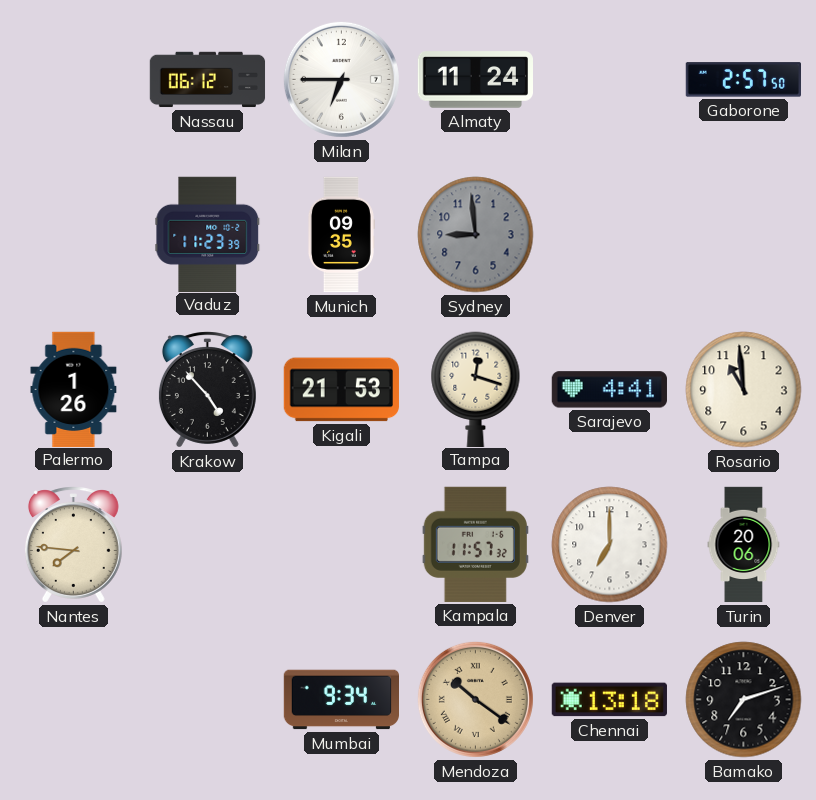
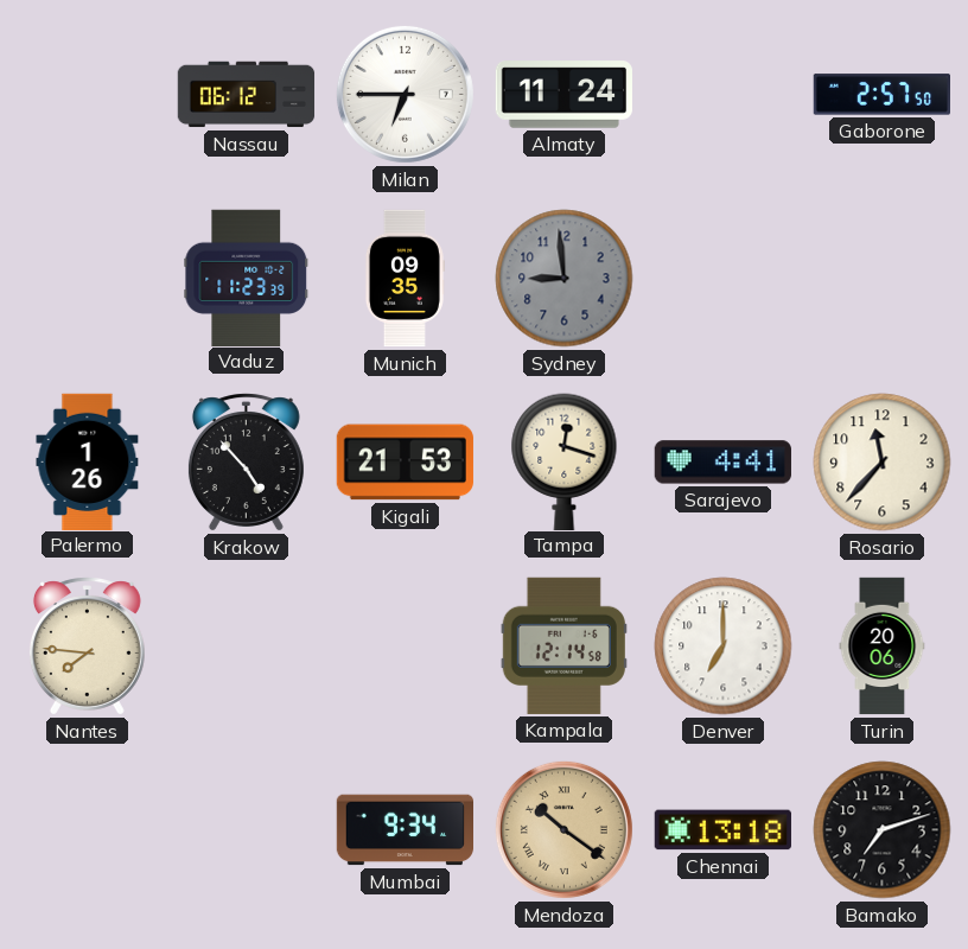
Rosario: 10:59 -> 11:37 (883, 463)
Kampala: 11:57 -> 12:14 (563, 645)
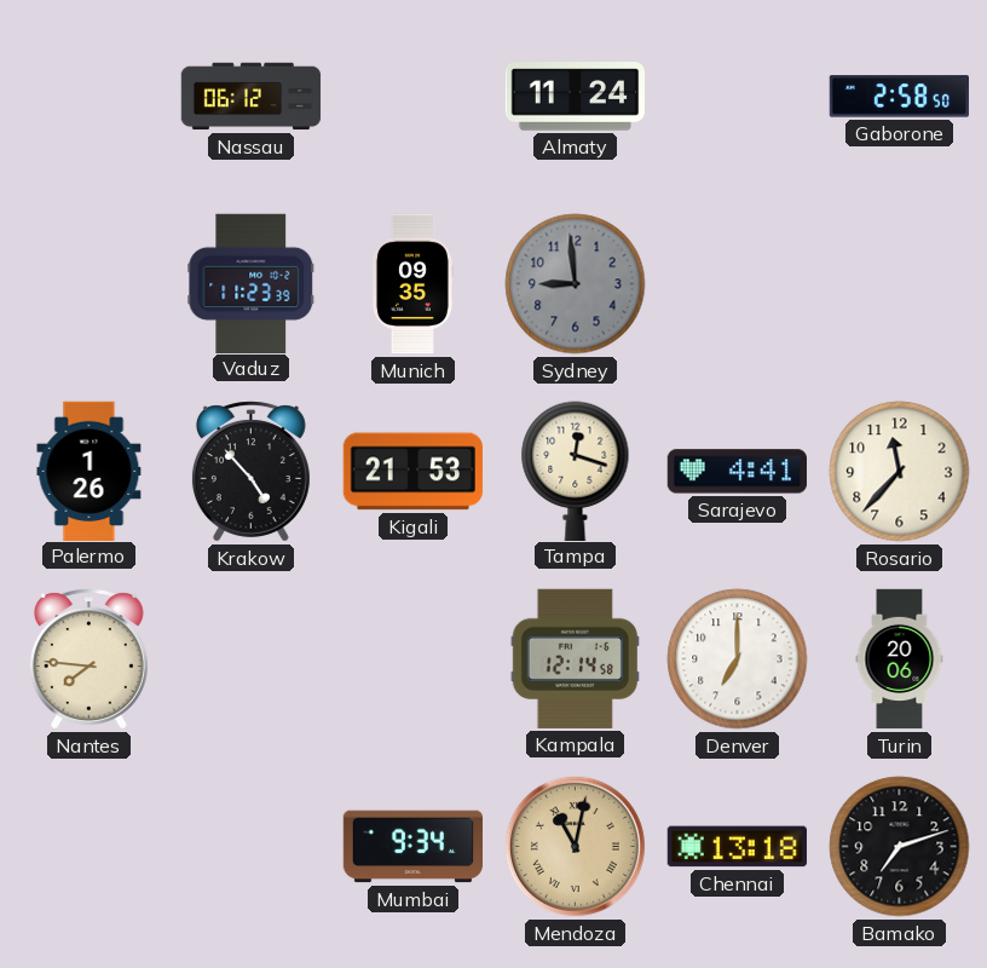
Milan: 6:45 -> none (405, 94)
Gaborone: 2:57 -> 2:58 (899, 97)
Mendoza: 10:21 -> 11:02 (575, 846)
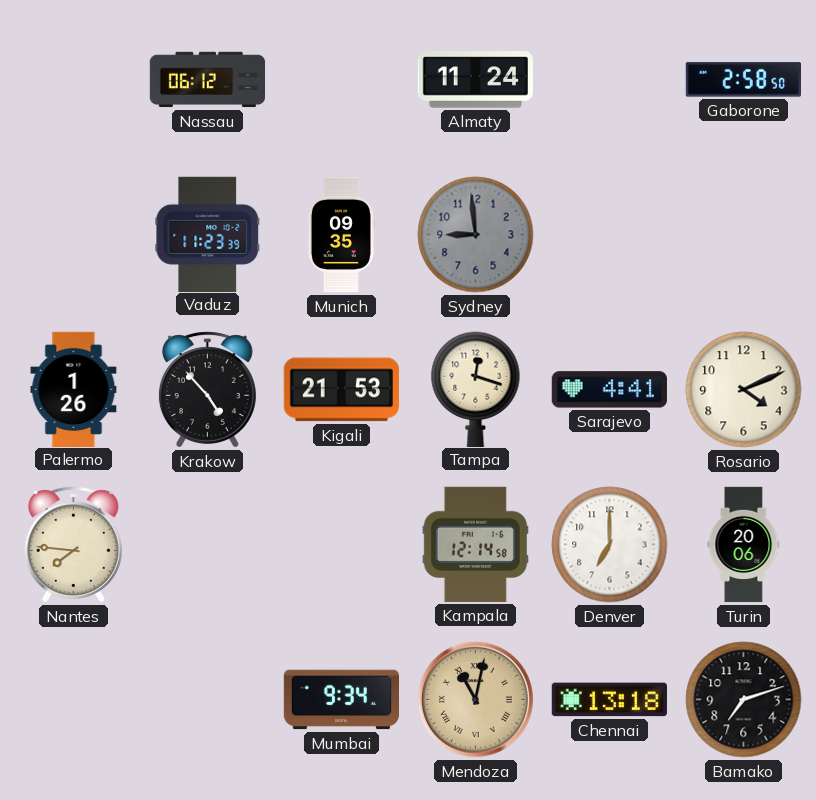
Rosario: 11:37 -> 4:11 (744, 390)
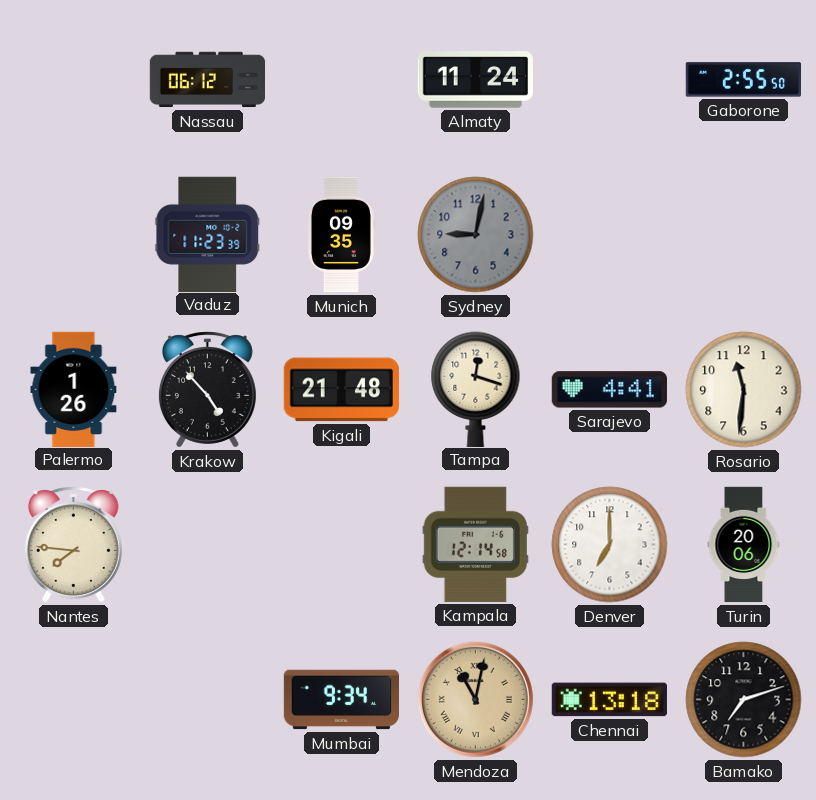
Gaborone: 2:58 -> 2:55 (743, 80)
Sydney: 8:59 -> 9:02 (476, 235)
Kigali: 21:53 -> 21:48 (341, 390)
Rosario: 4:11 -> 11:31 (744, 390)
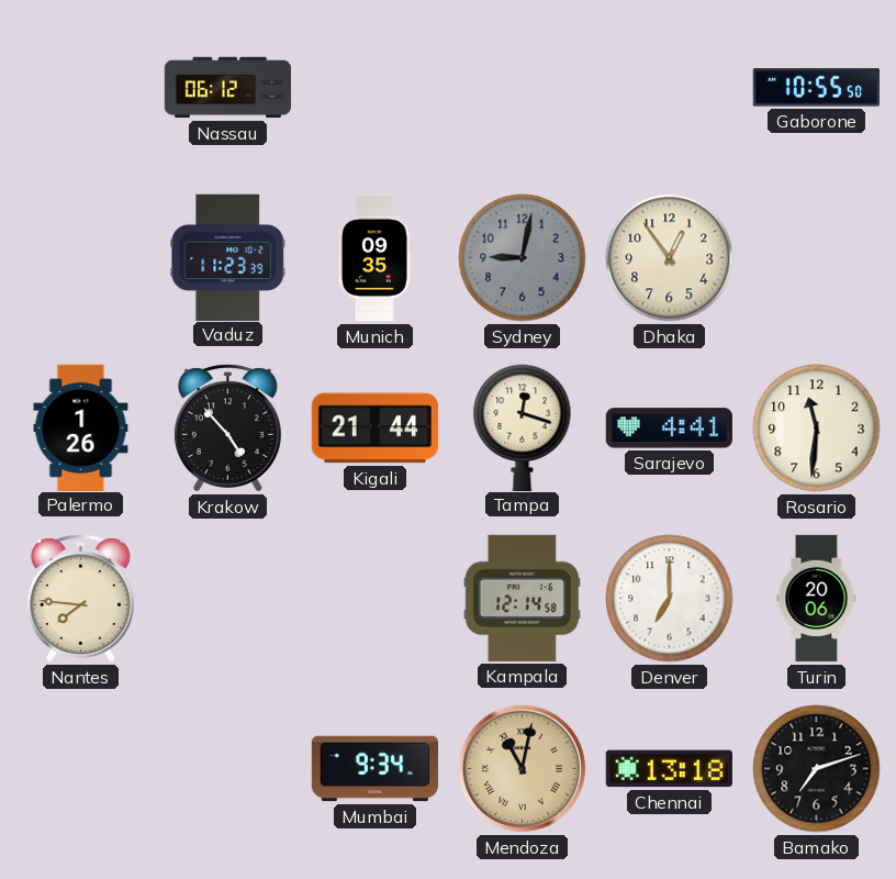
Almaty: 11:24 -> none (475, 80)
Gaborone: 2:55 -> 10:55 (816, 88)
Dhaka: none -> 12:54 (670, 258)
Kigali: 21:48 -> 21:44 (374, 429)
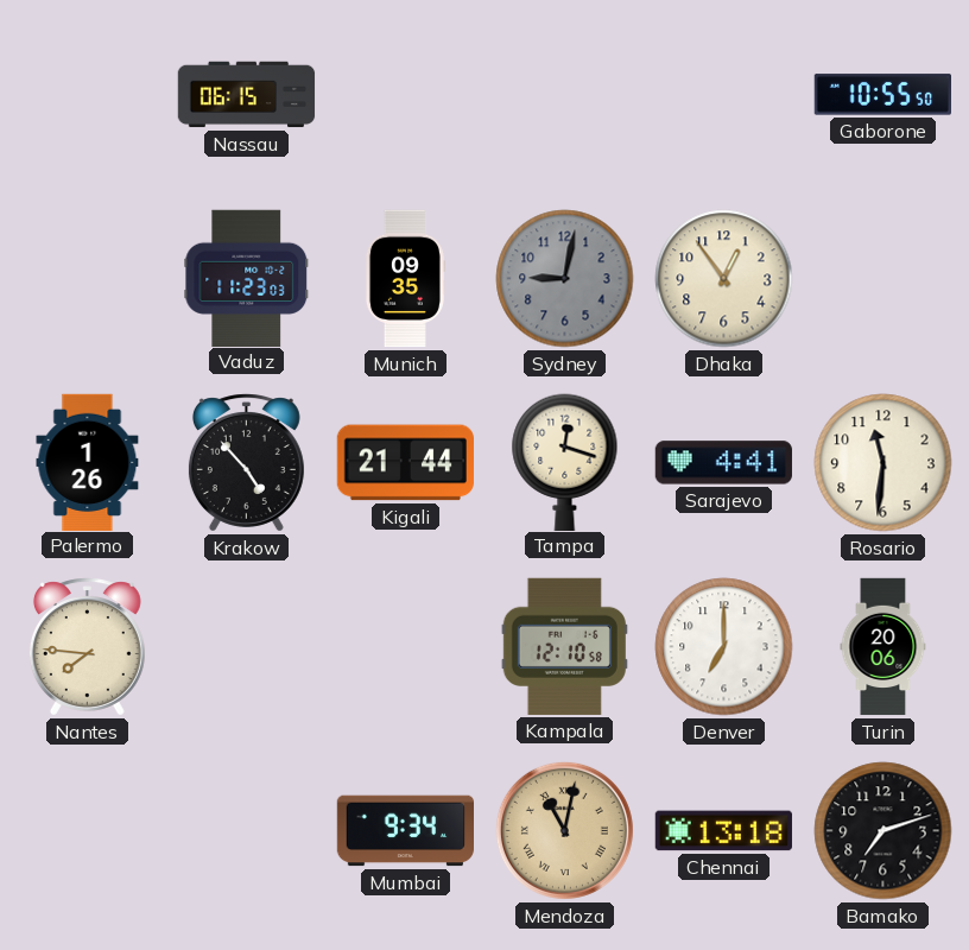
Nassau: 06:12 -> 06:15 (247, 95)
Vaduz: 11:23:39 -> 11:23:03 (247, 278)
Kampala: 12:14 -> 12:10 (564, 646)
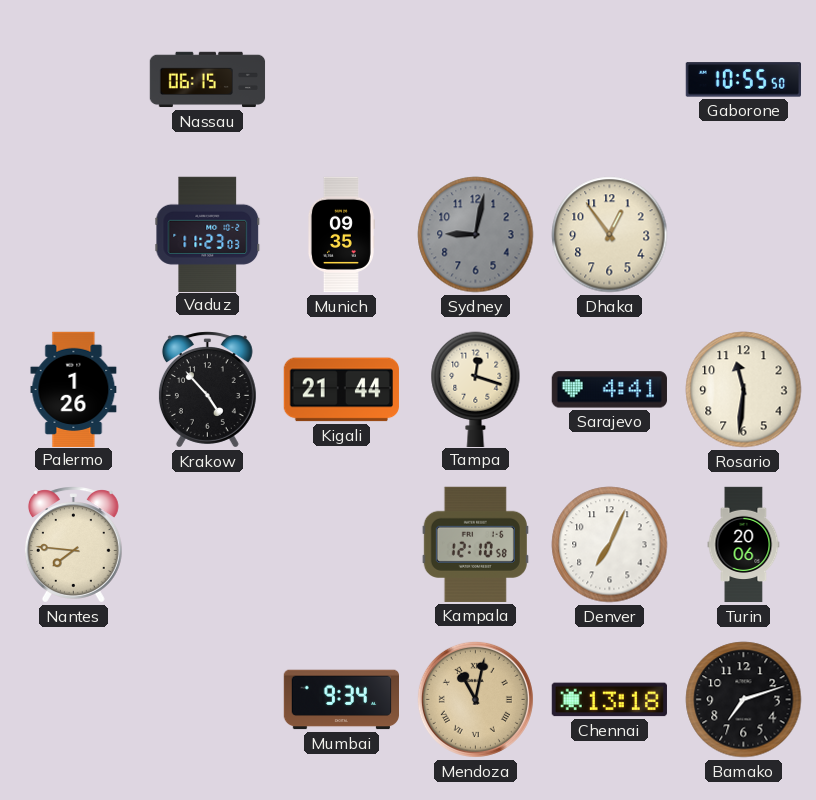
Denver: 7:00 -> 7:04 (610, 545)
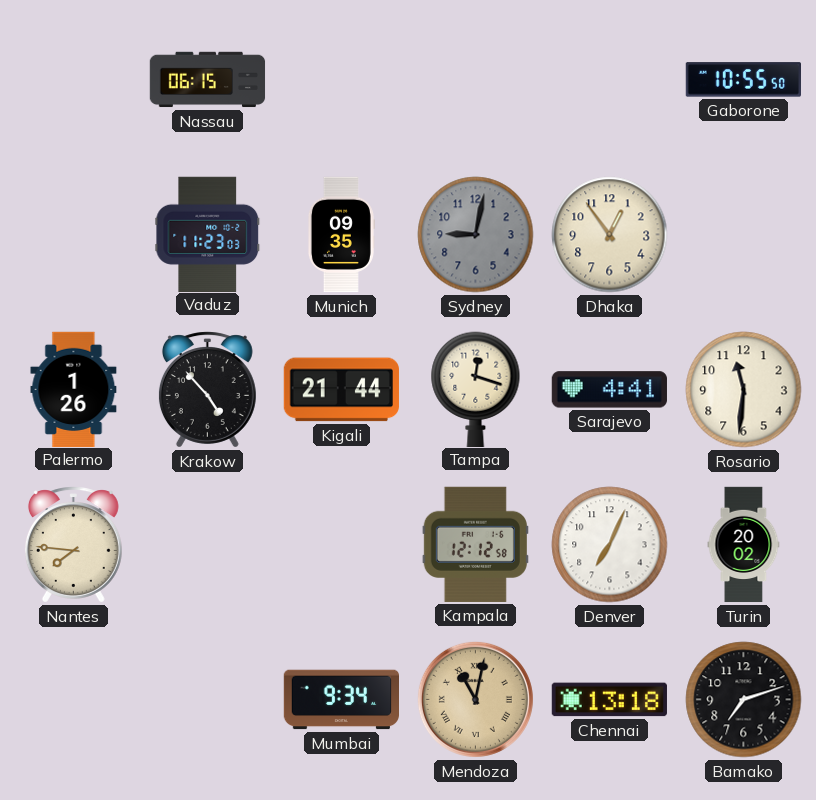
Kampala: 12:10 -> 12:12 (475, 544)
Turin: 20:06 -> 20:02 (744, 545)
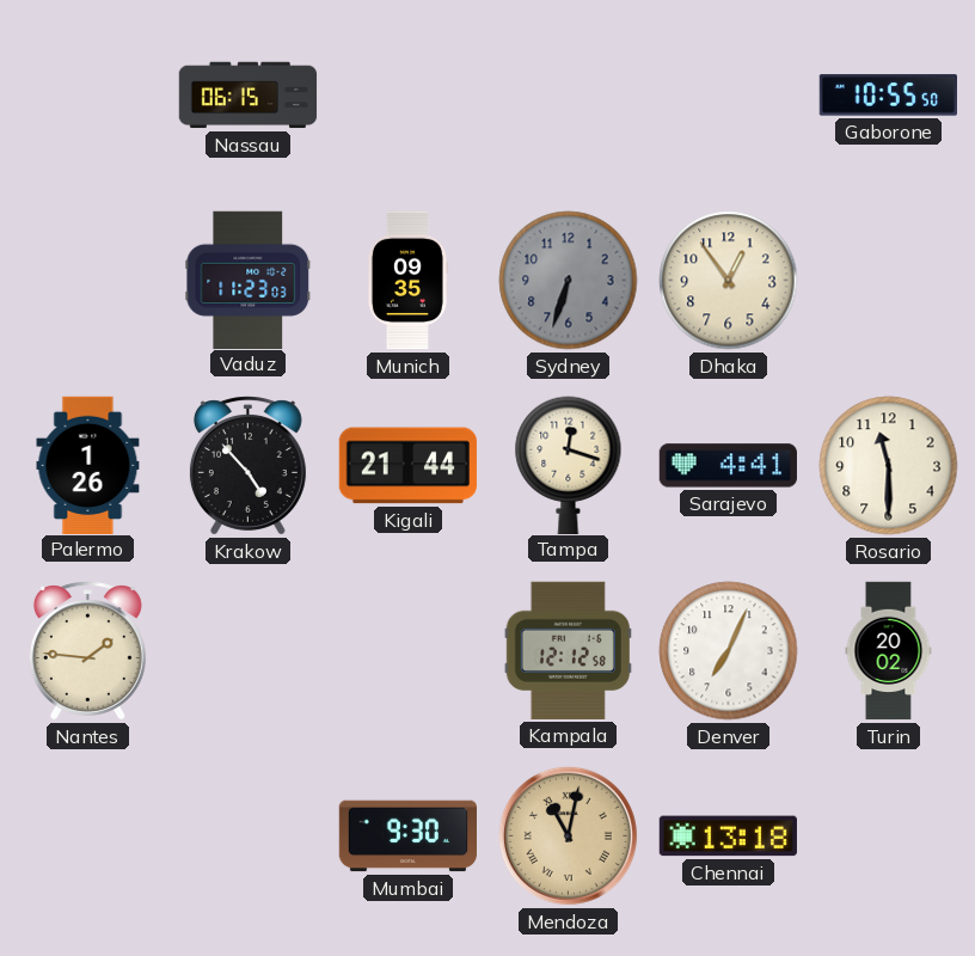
Sydney: 9:02 -> 6:33 (569, 281)
Rosario: 11:31 -> 11:30 (889, 466)
Nantes: 7:46 -> 1:46 (87, 651)
Mumbai: 9:34 -> 9:30 (407, 836)
Bamako: 7:12 -> none (744, 700)
